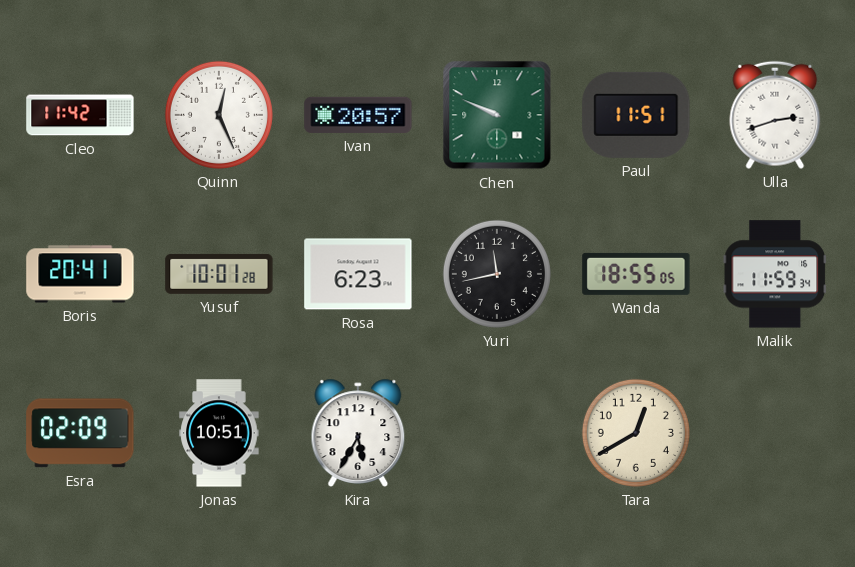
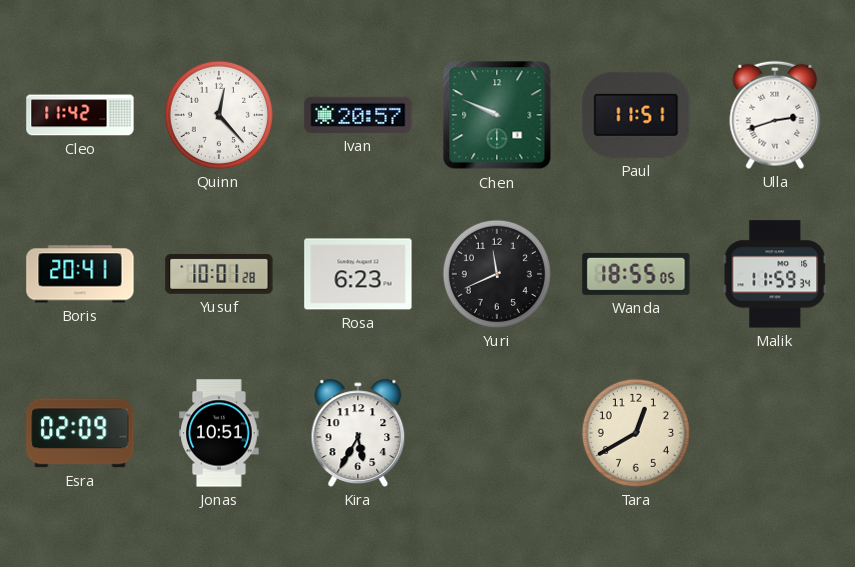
Quinn: 12:26 -> 12:23 (219, 115)
Yuri: 11:43 -> 11:41 (497, 274)
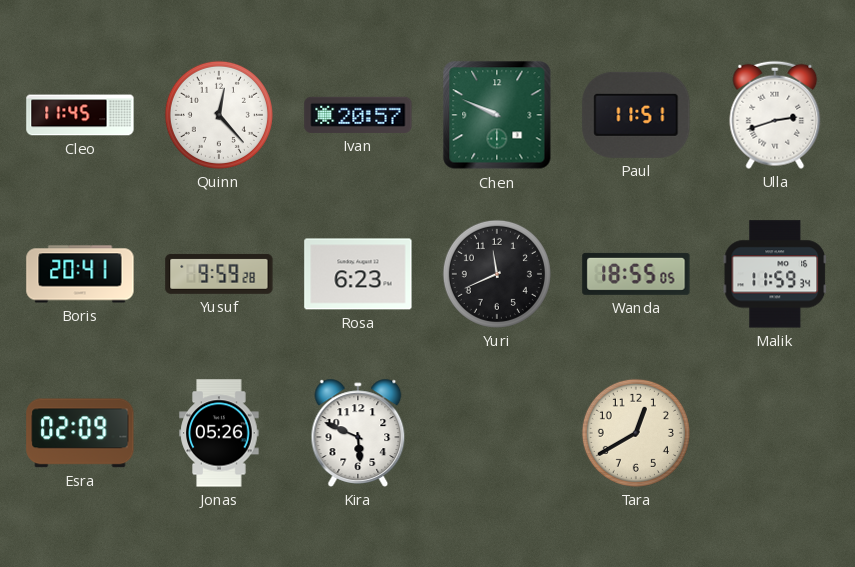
Cleo: 11:42 -> 11:45 (80, 115)
Yusuf: 10:01 -> 9:59 (219, 274)
Jonas: 10:51 -> 05:26 (219, 433)
Kira: 5:35 -> 5:49 (358, 433)
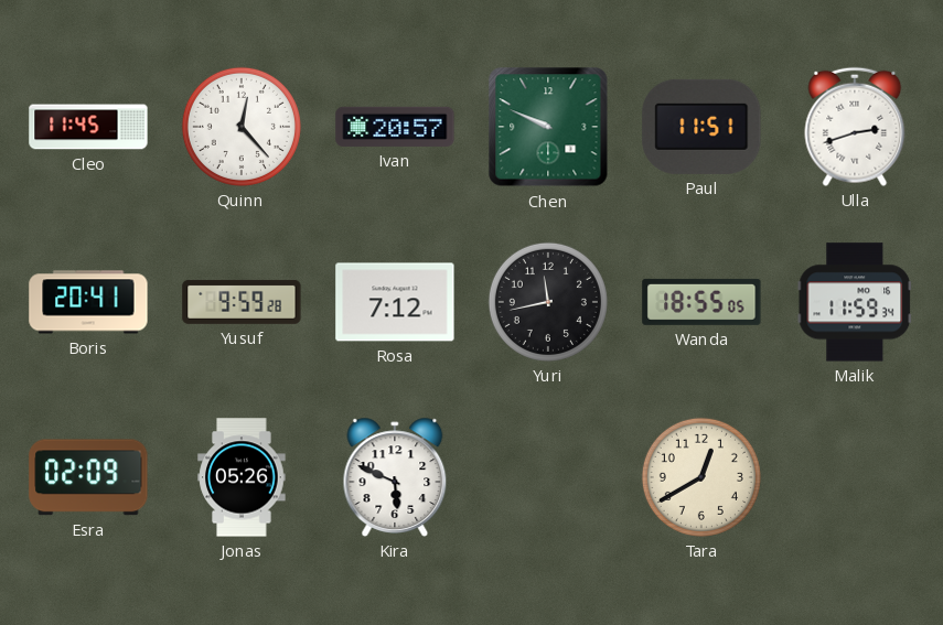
Rosa: 6:23 -> 7:12 (395, 302)
Yuri: 11:41 -> 11:43 (548, 302)
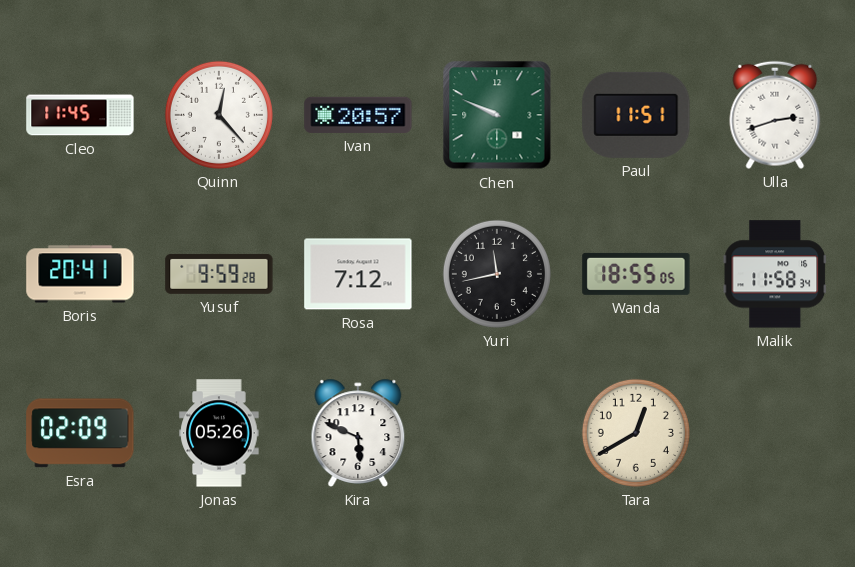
Malik: 11:59 -> 11:58 (775, 274)
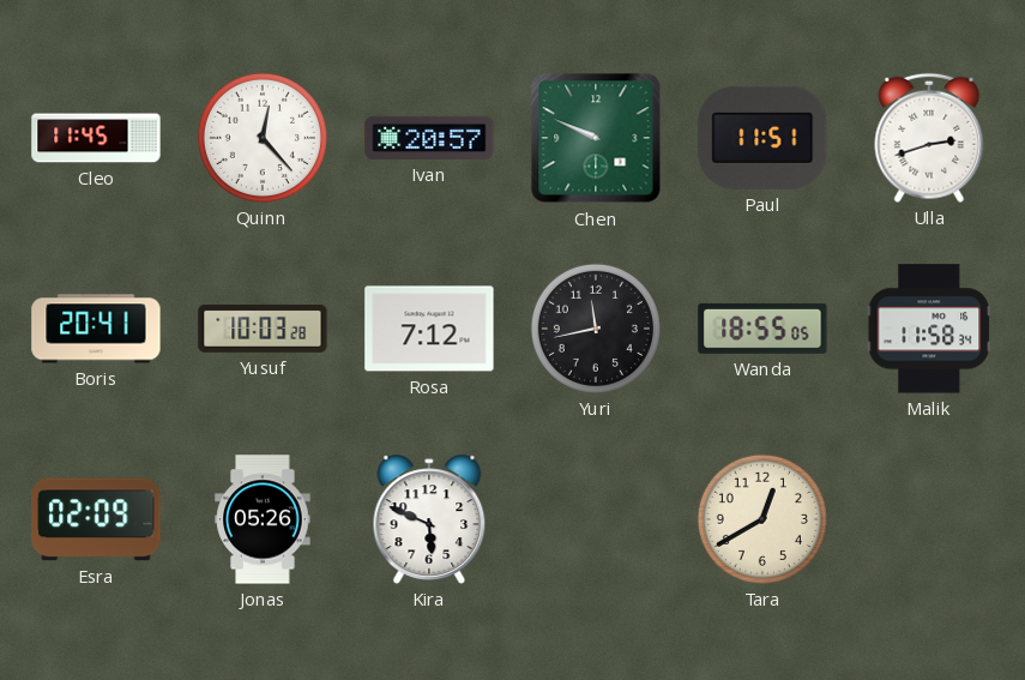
Yusuf: 9:59 -> 10:03 (263, 329)
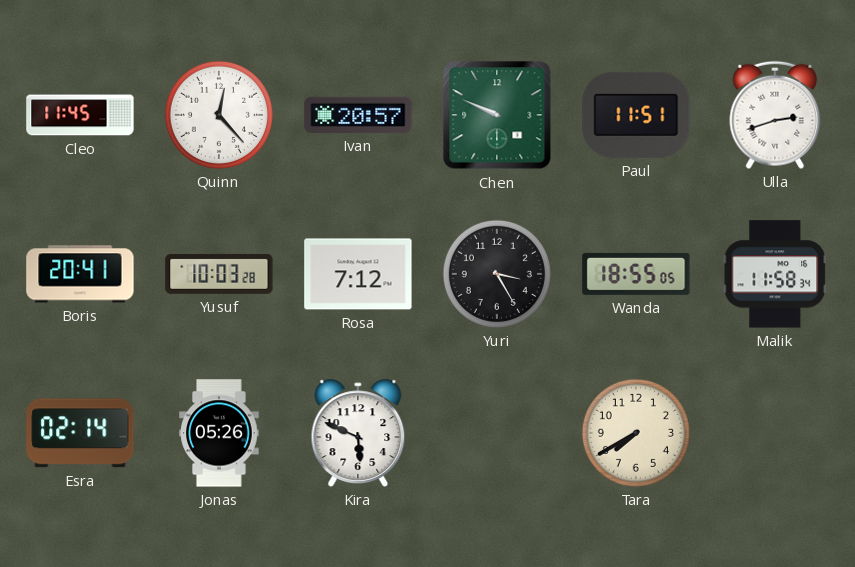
Yuri: 11:43 -> 3:25 (497, 274)
Esra: 02:09 -> 02:14 (80, 433)
Tara: 12:40 -> 7:40 (636, 433)
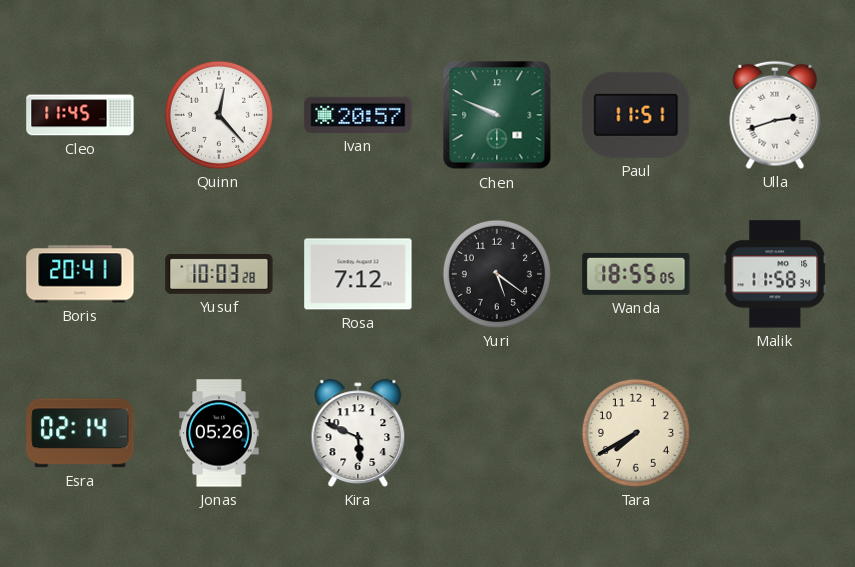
Yuri: 3:25 -> 5:21 (497, 274)
